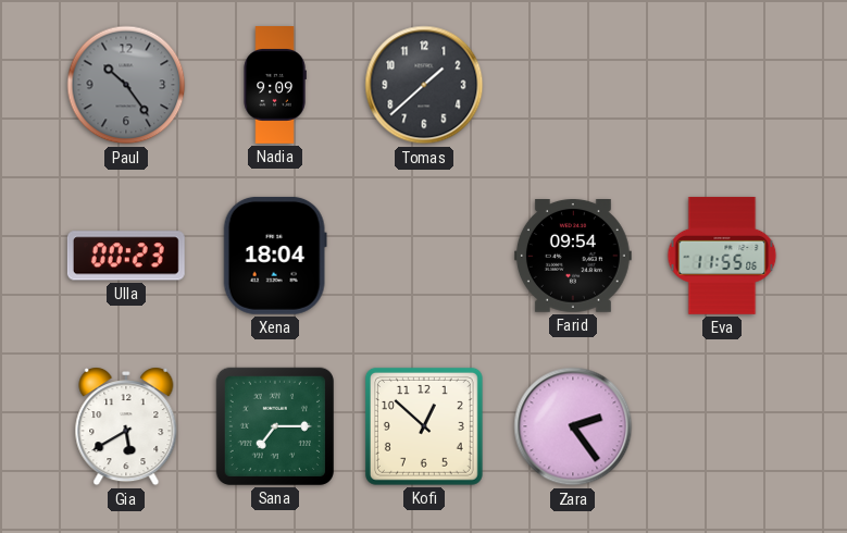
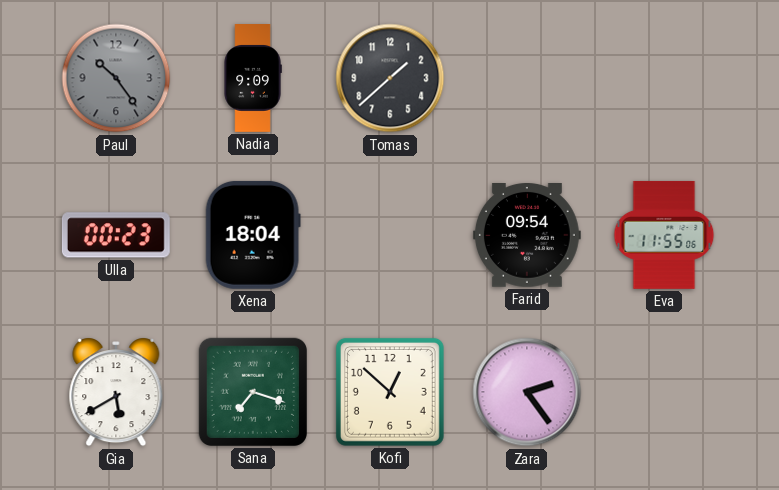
Sana: 7:15 -> 7:18 (253, 392)
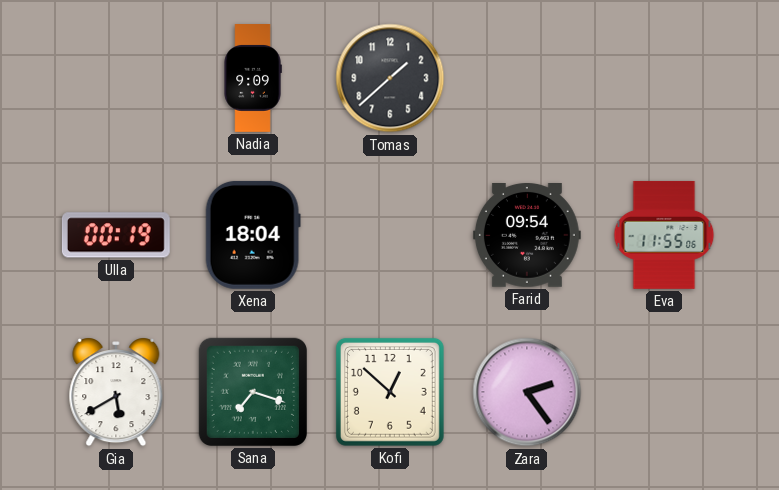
Paul: 10:24 -> none (116, 78)
Ulla: 00:23 -> 00:19 (116, 235)
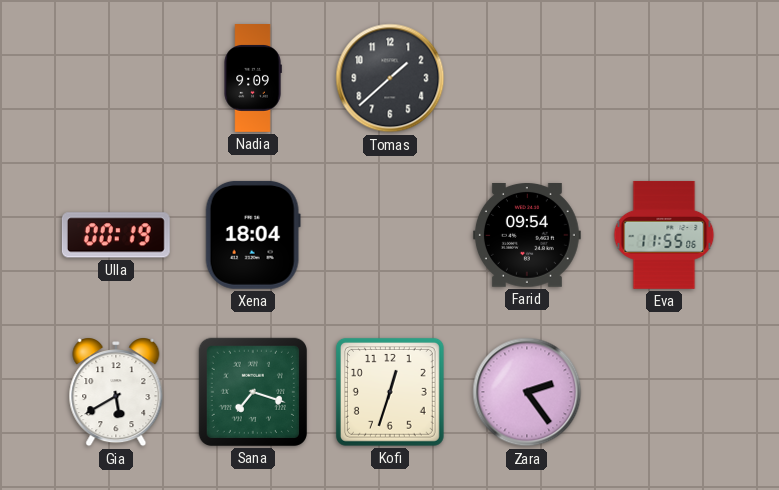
Kofi: 12:52 -> 12:33 (390, 392)
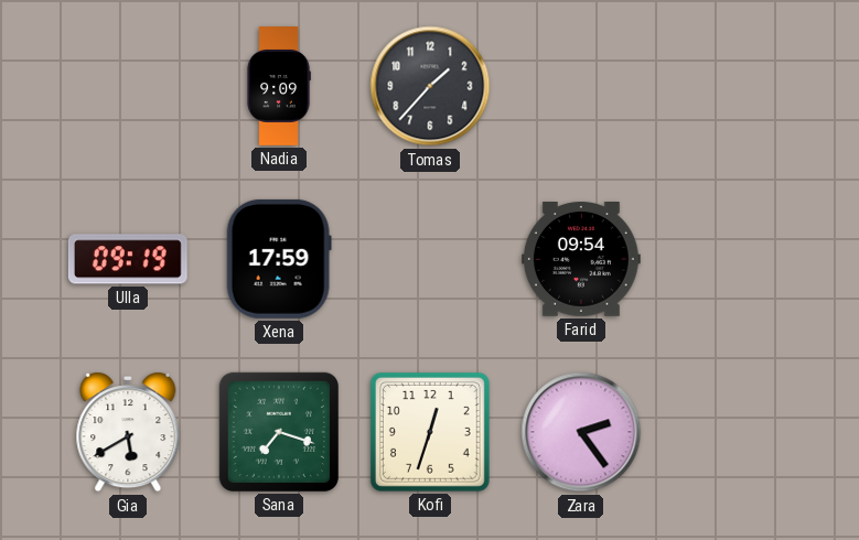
Tomas: 1:38 -> 1:37 (430, 86)
Ulla: 00:19 -> 09:19 (128, 259)
Xena: 18:04 -> 17:59 (279, 259)
Eva: 11:55 -> none (664, 235)
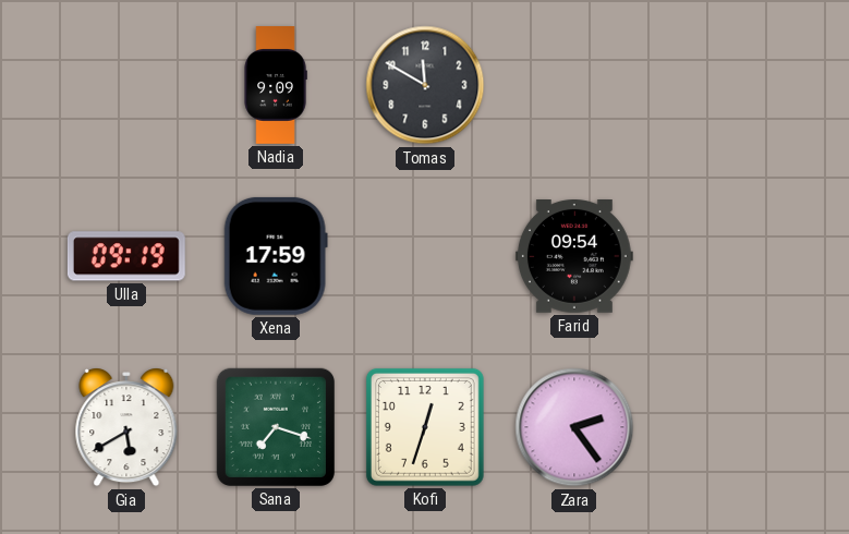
Tomas: 1:37 -> 11:50 (425, 85)
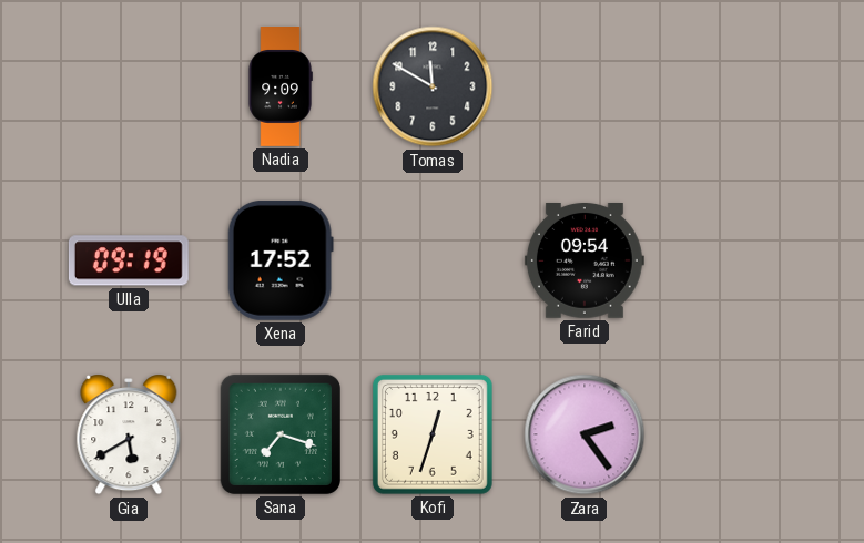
Xena: 17:59 -> 17:52 (281, 260)
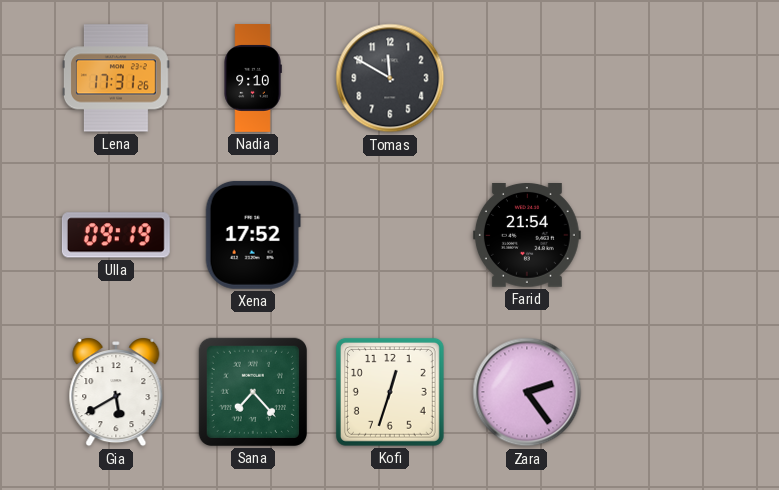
Lena: none -> 17:31 (116, 78)
Nadia: 9:09 -> 9:10 (253, 79)
Farid: 09:54 -> 21:54 (527, 236)
Sana: 7:18 -> 7:23 (253, 392)
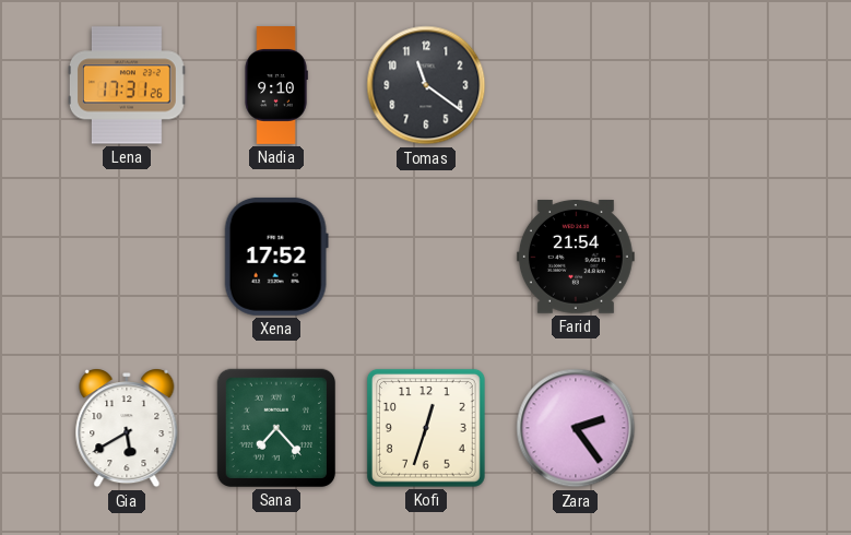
Tomas: 11:50 -> 11:21 (426, 85)
Ulla: 09:19 -> none (116, 235)
